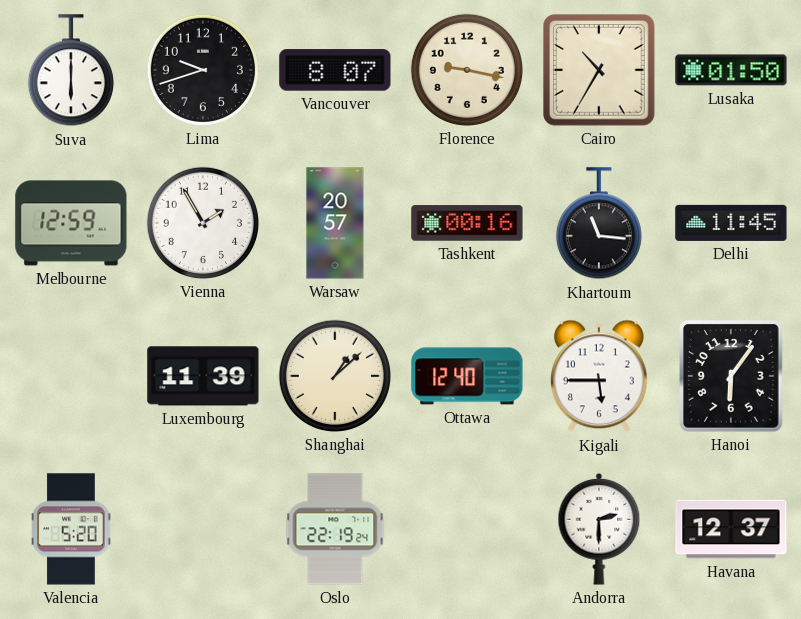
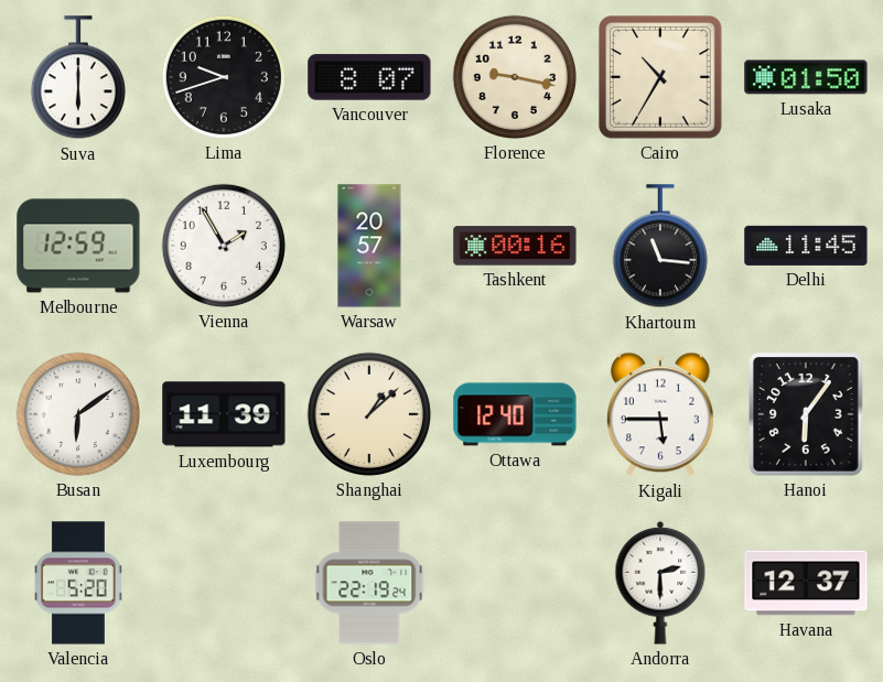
Busan: none -> 6:09 (78, 414)
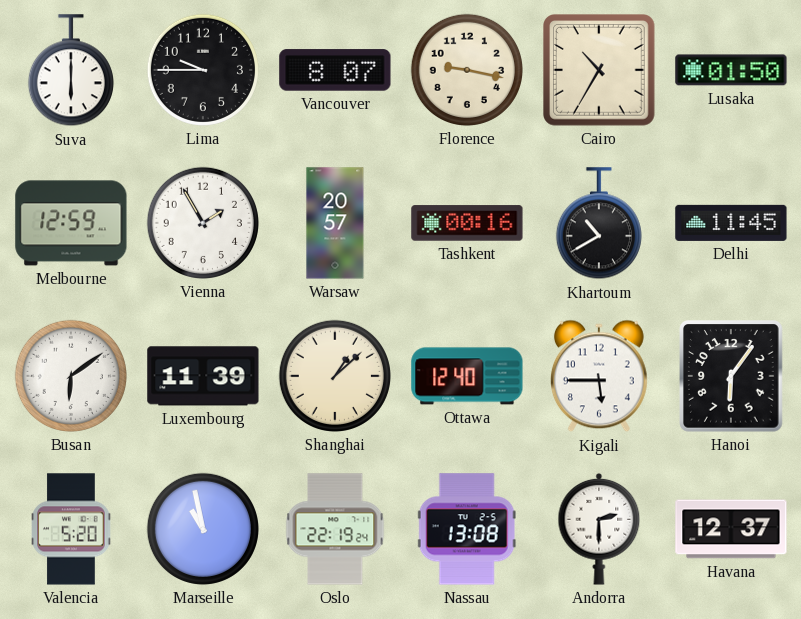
Lima: 9:42 -> 9:45 (203, 70)
Khartoum: 11:16 -> 10:40 (599, 224)
Marseille: none -> 10:58 (203, 529)
Nassau: none -> 13:08 (467, 529)
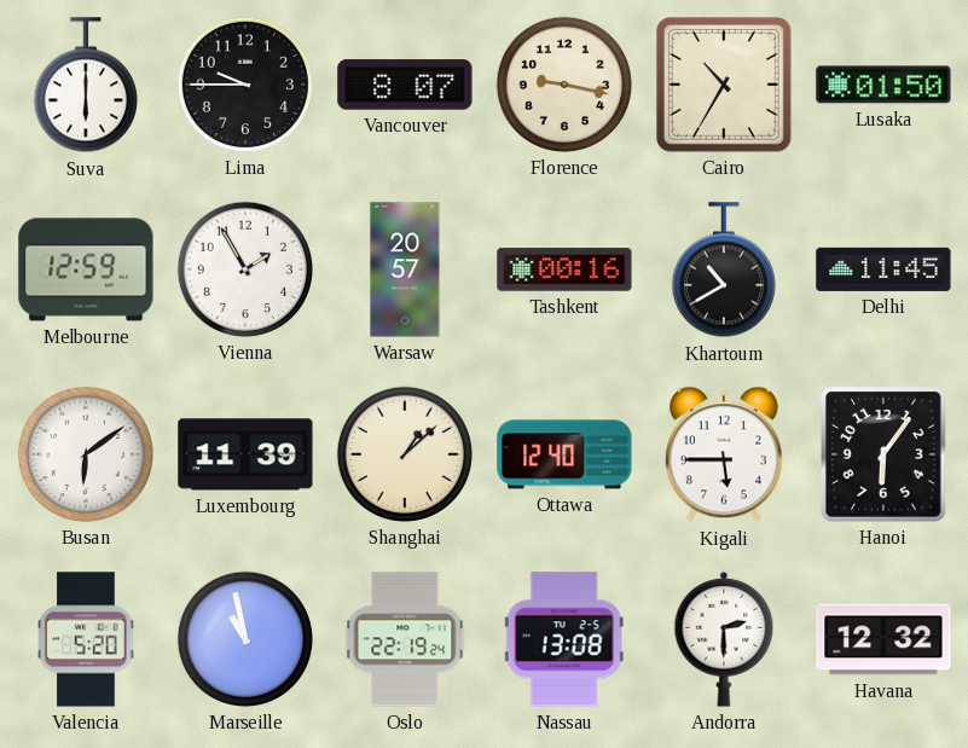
Havana: 12:37 -> 12:32 (883, 639)
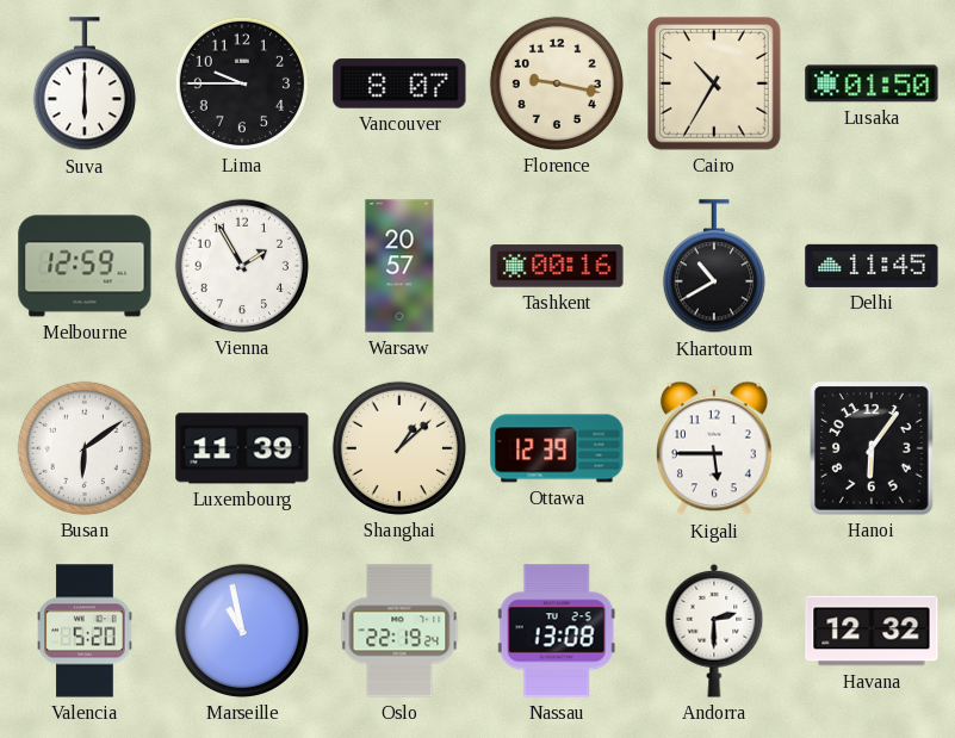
Ottawa: 12:40 -> 12:39 (557, 448)
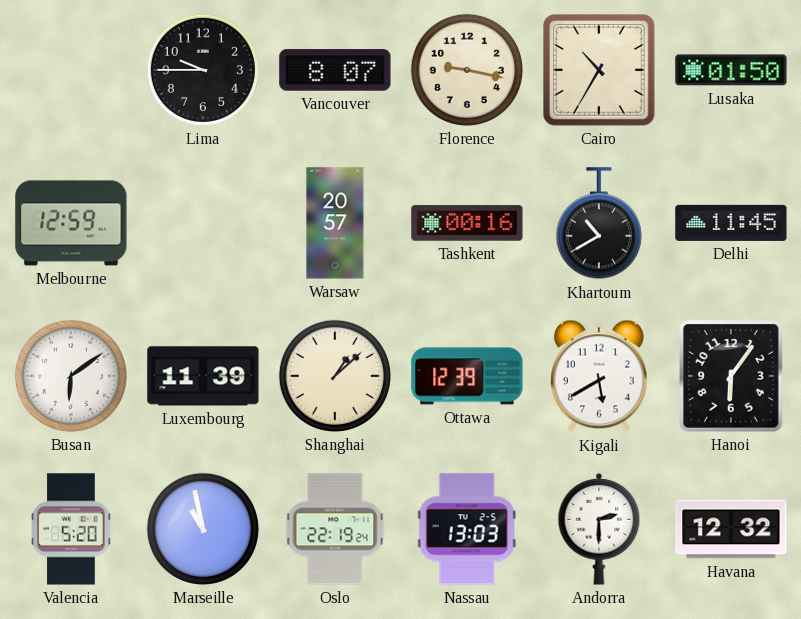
Suva: 6:00 -> none (85, 85)
Vienna: 1:55 -> none (242, 266)
Kigali: 5:45 -> 5:40 (599, 376)
Nassau: 13:08 -> 13:03 (467, 529)
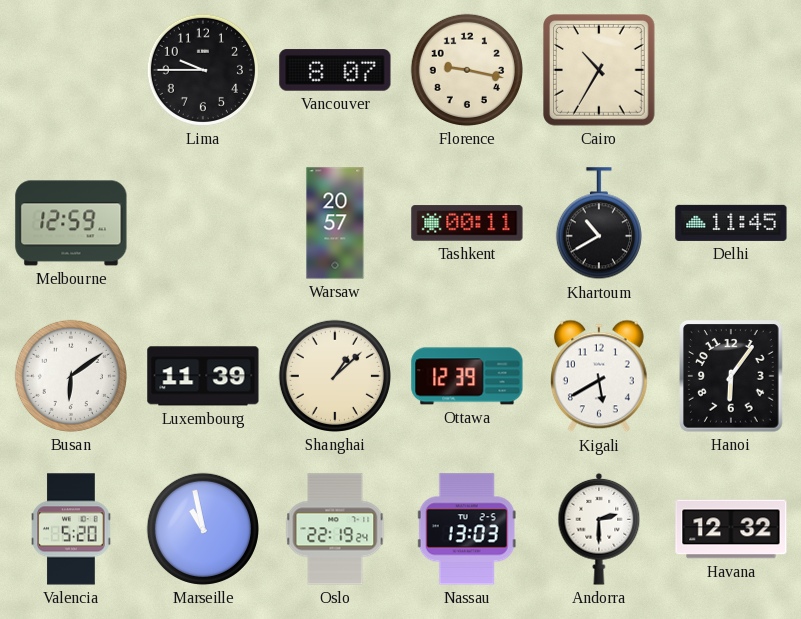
Lusaka: 01:50 -> none (731, 70)
Tashkent: 00:16 -> 00:11 (467, 223)
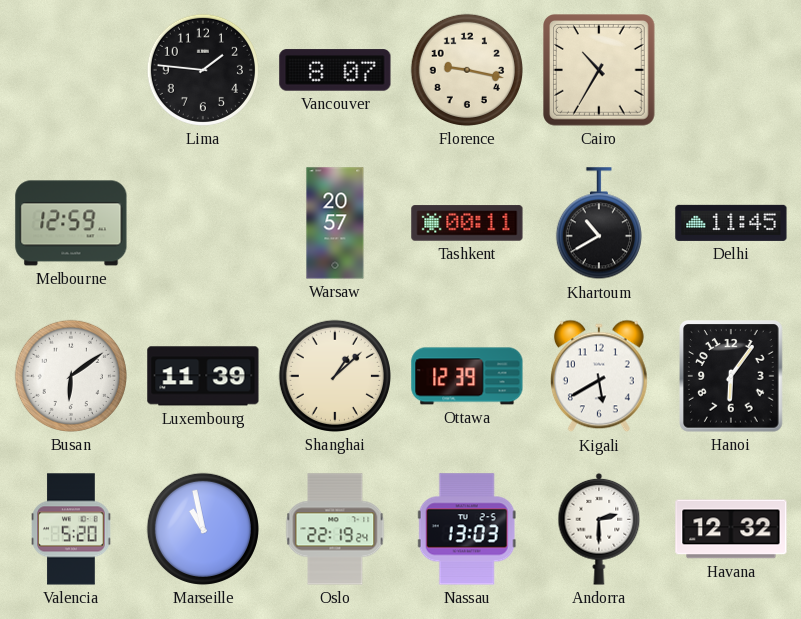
Lima: 9:45 -> 1:46 (203, 70)
